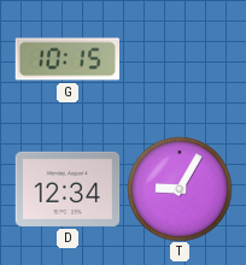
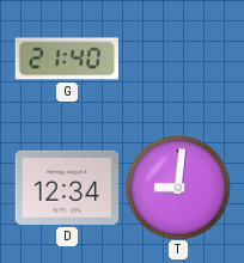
G: 10:15 -> 21:40 (66, 59)
T: 9:05 -> 9:01 (178, 188)
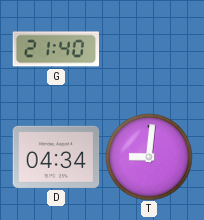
D: 12:34 -> 04:34 (56, 157)
